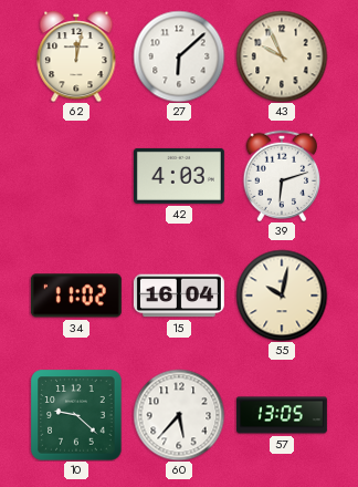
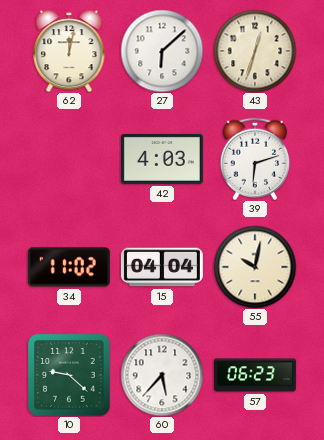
43: 9:56 -> 12:33 (255, 51)
15: 16:04 -> 04:04 (162, 267)
57: 13:05 -> 06:23 (255, 375)
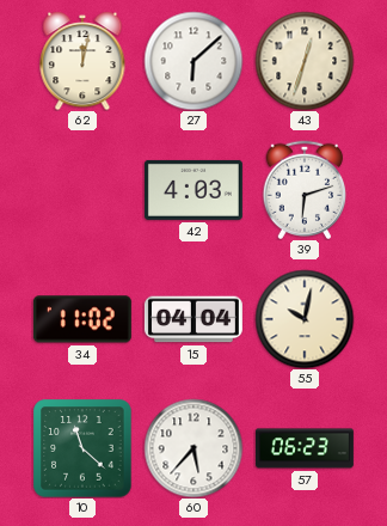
10: 9:22 -> 11:22 (82, 448)
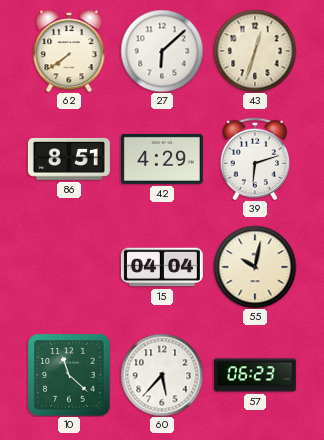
62: 12:02 -> 7:39 (69, 51)
86: none -> 8:51 (69, 159)
42: 4:03 -> 4:29 (162, 159)
34: 11:02 -> none (82, 319)
